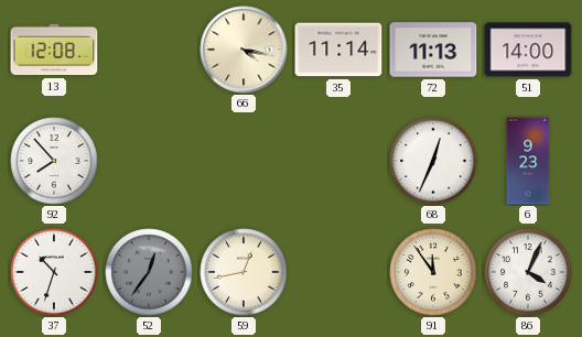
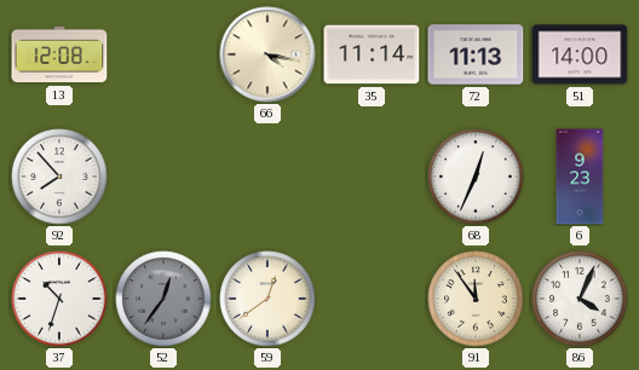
59: 12:43 -> 12:39 (267, 299)
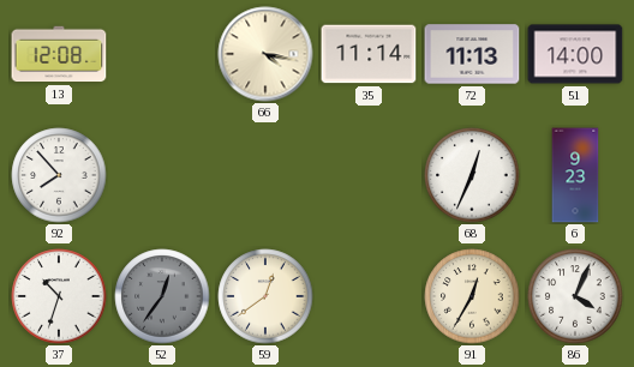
91: 11:54 -> 12:35 (472, 296)
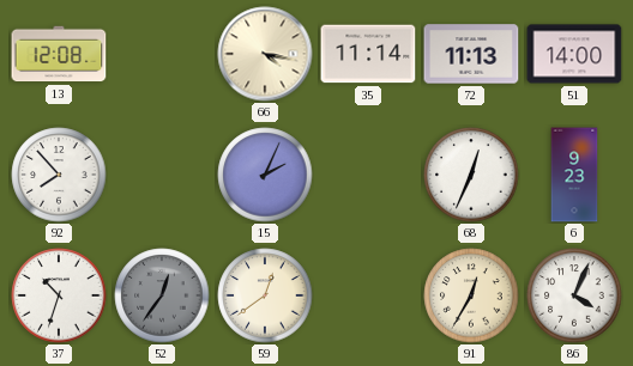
15: none -> 2:04 (265, 175)
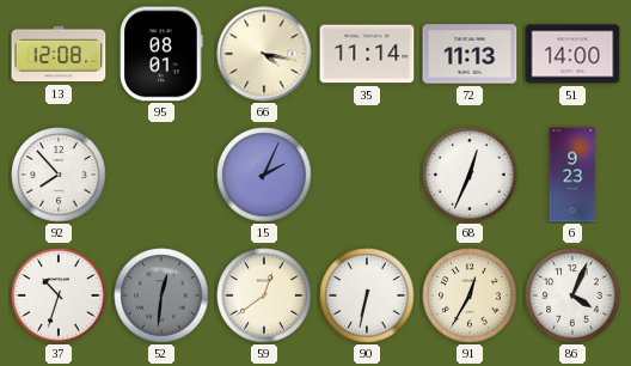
95: none -> 08:01 (161, 54)
52: 12:36 -> 12:31 (161, 295)
90: none -> 6:32 (367, 295)
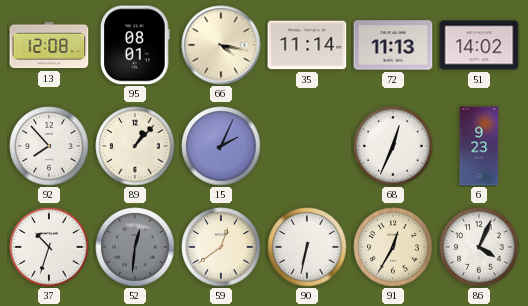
51: 14:00 -> 14:02 (479, 45)
89: none -> 1:07 (135, 146)
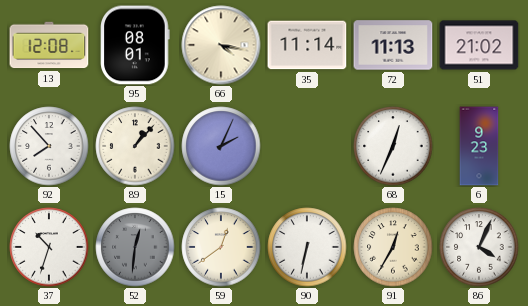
51: 14:02 -> 21:02 (479, 45)
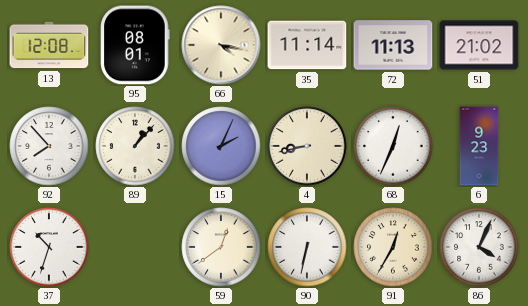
4: none -> 8:43 (307, 146)
52: 12:31 -> none (135, 247)
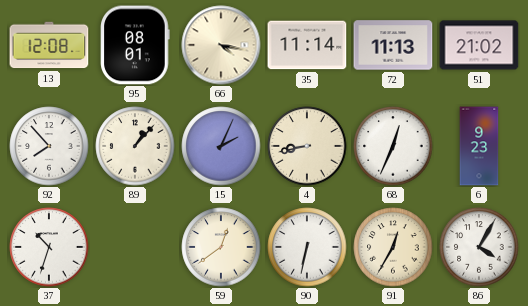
86: 4:04 -> 4:05 (479, 247)
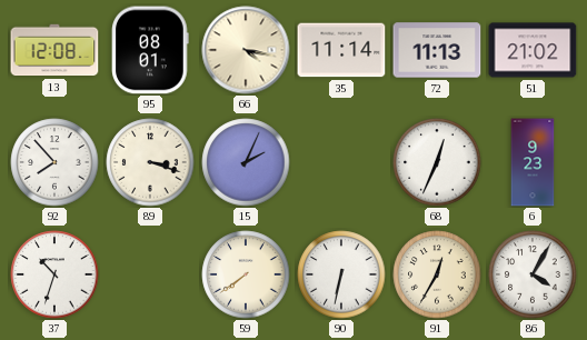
89: 1:07 -> 3:18 (150, 162)
4: 8:43 -> none (307, 146)
59: 12:39 -> 7:39 (246, 274)
